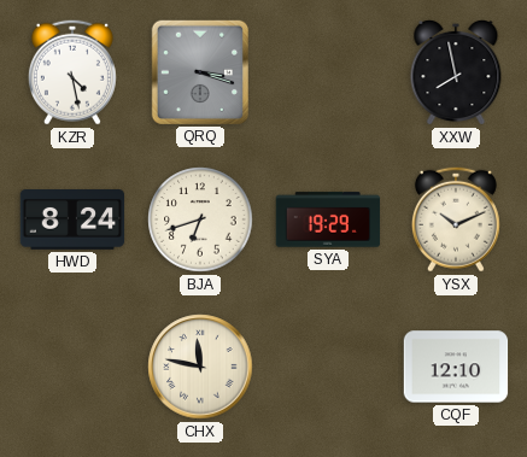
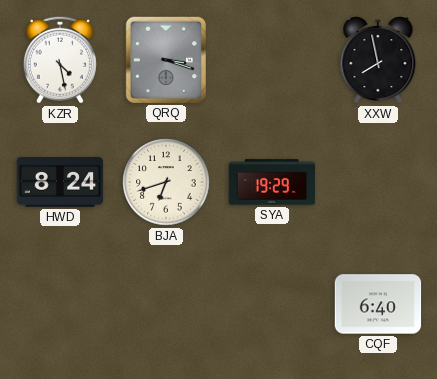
YSX: 10:11 -> none (456, 219)
CHX: 11:47 -> none (200, 367)
CQF: 12:10 -> 6:40 (378, 304)
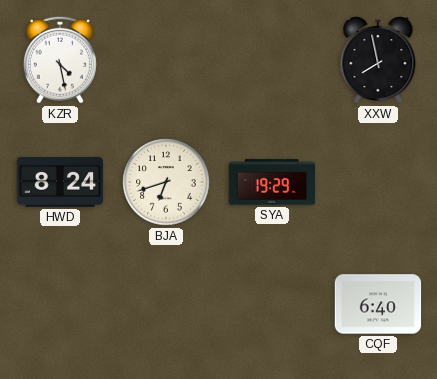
QRQ: 3:18 -> none (165, 59)
